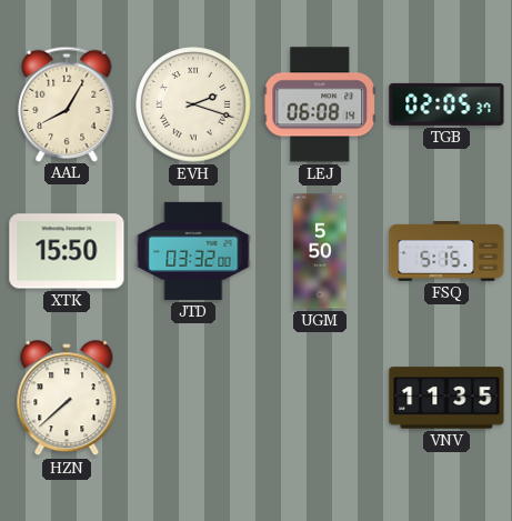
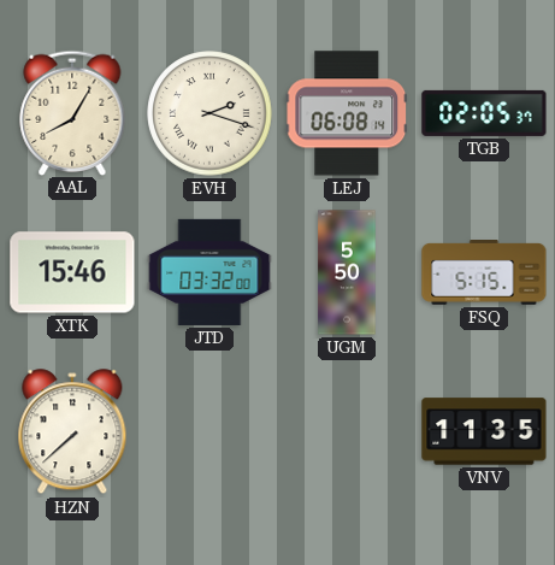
XTK: 15:50 -> 15:46 (72, 272)
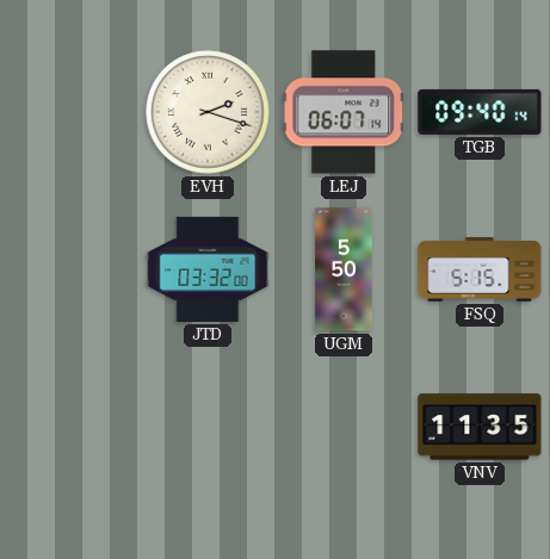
AAL: 8:05 -> none (72, 112)
LEJ: 06:08 -> 06:07 (344, 112)
TGB: 02:05 -> 09:40 (480, 112)
XTK: 15:46 -> none (72, 272)
HZN: 7:38 -> none (72, 432)
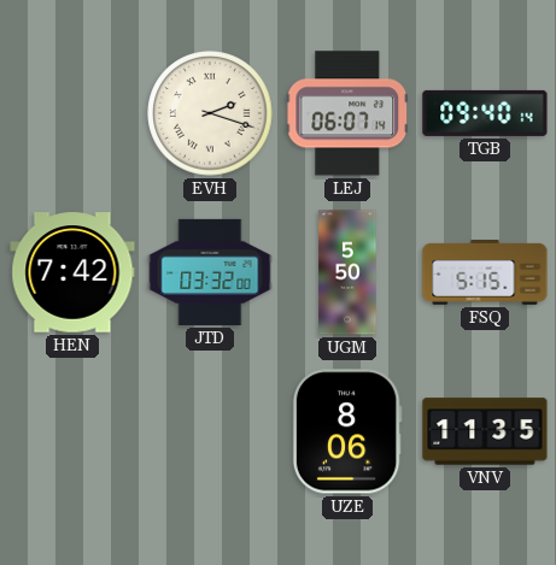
HEN: none -> 7:42 (72, 272)
UZE: none -> 8:06 (347, 431)
